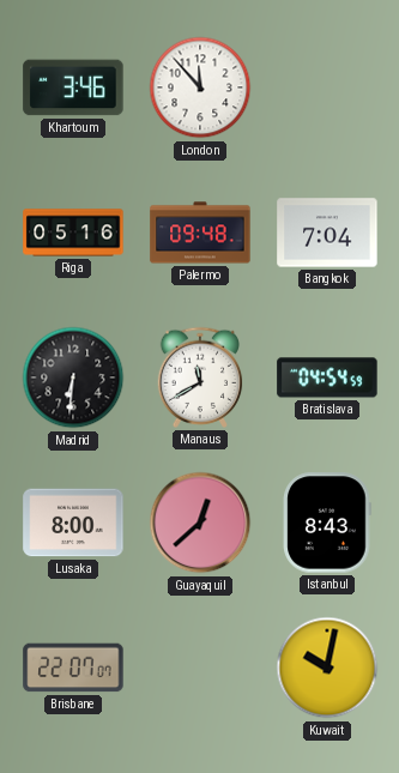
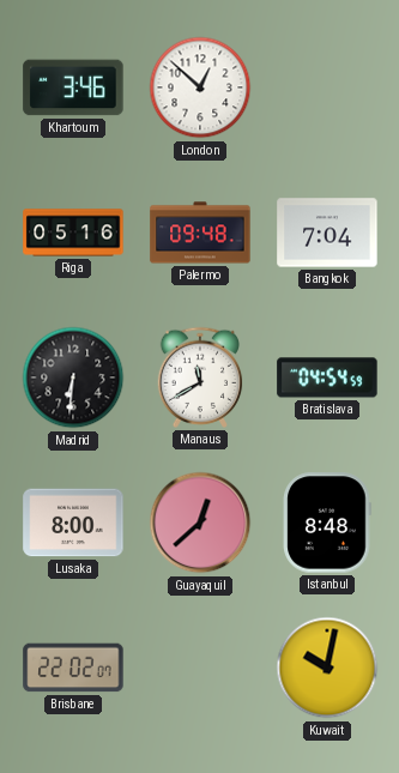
London: 11:53 -> 12:52 (200, 87)
Istanbul: 8:43 -> 8:48 (327, 523)
Brisbane: 22:07 -> 22:02 (73, 668)
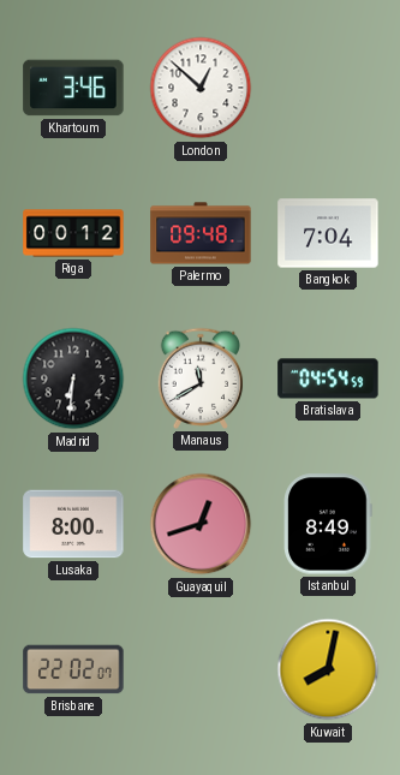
Riga: 05:16 -> 00:12 (73, 233)
Guayaquil: 12:38 -> 12:42 (201, 524)
Istanbul: 8:48 -> 8:49 (328, 524)
Kuwait: 10:02 -> 8:02 (328, 669)
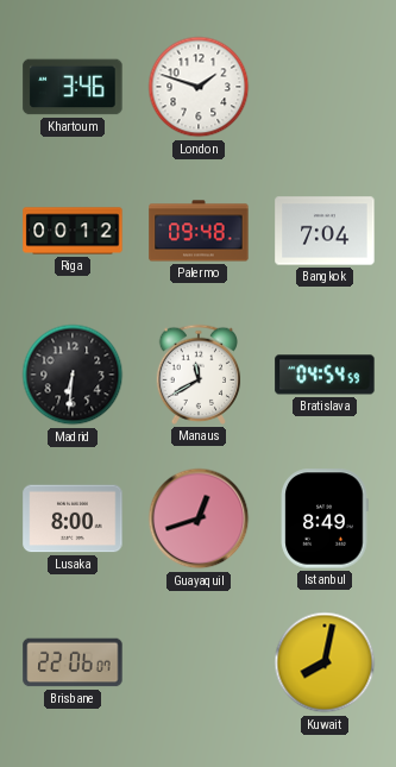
London: 12:52 -> 1:48 (199, 87)
Brisbane: 22:02 -> 22:06 (73, 662)
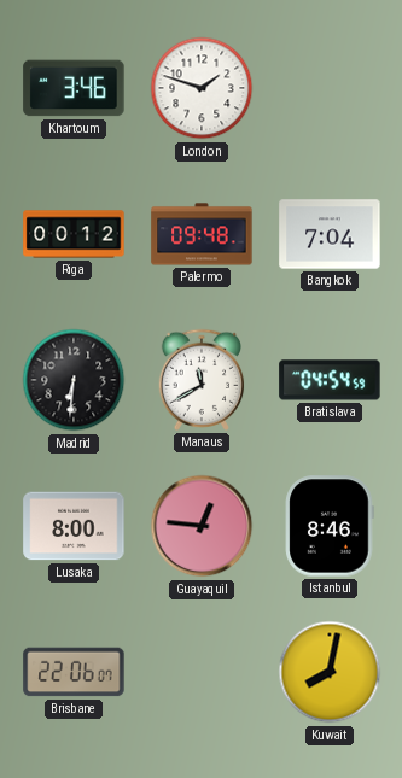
Guayaquil: 12:42 -> 12:46 (202, 526)
Istanbul: 8:49 -> 8:46 (330, 526)
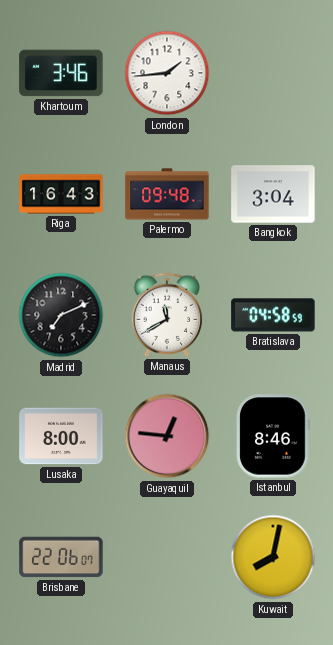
London: 1:48 -> 1:44 (167, 73)
Riga: 00:12 -> 16:43 (61, 194)
Bangkok: 7:04 -> 3:04 (273, 194)
Madrid: 6:31 -> 7:11 (61, 315)
Bratislava: 04:54 -> 04:58 (273, 315)
